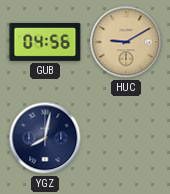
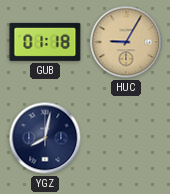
GUB: 04:56 -> 01:18 (45, 42)
HUC: 9:10 -> 9:05 (126, 42)
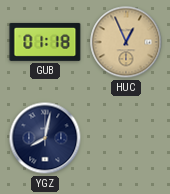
HUC: 9:05 -> 12:56 (126, 42)
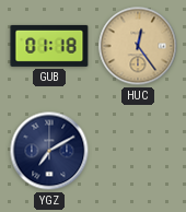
HUC: 12:56 -> 12:24 (138, 46)
YGZ: 8:02 -> 7:10 (49, 151)
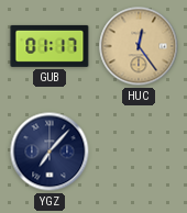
GUB: 01:18 -> 01:17 (50, 46)
YGZ: 7:10 -> 7:07 (50, 152)
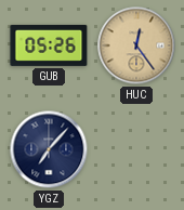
GUB: 01:17 -> 05:26 (49, 45)
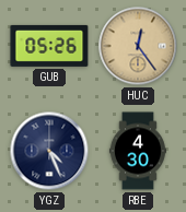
YGZ: 7:07 -> 4:26 (49, 151)
RBE: none -> 4:30 (138, 151)
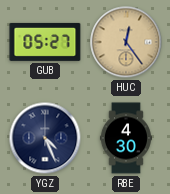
GUB: 05:26 -> 05:27 (45, 42)
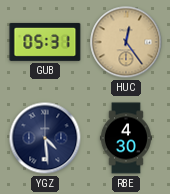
GUB: 05:27 -> 05:31 (45, 42)
YGZ: 4:26 -> 4:29 (45, 138)
